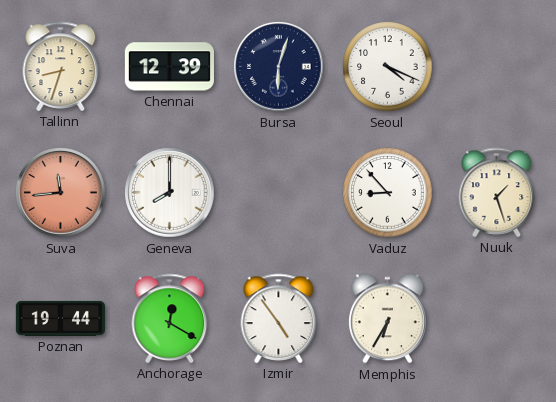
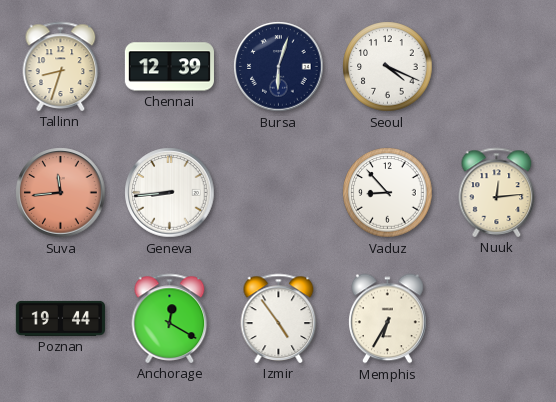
Geneva: 8:00 -> 8:44 (170, 193)
Nuuk: 1:27 -> 12:14 (497, 192)
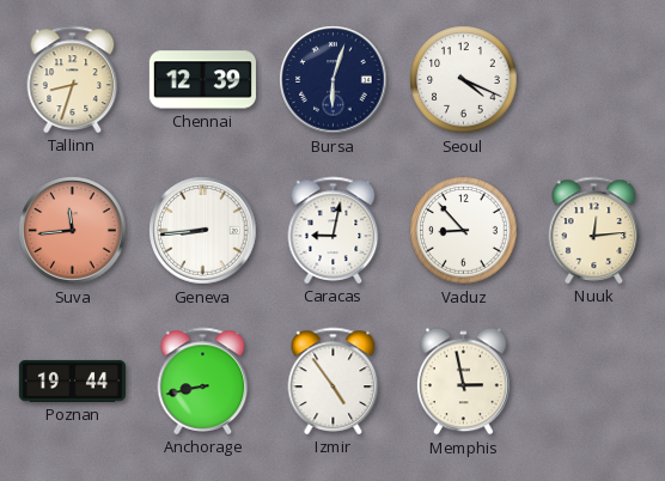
Caracas: none -> 9:02 (334, 230)
Anchorage: 12:20 -> 8:43 (203, 380)
Memphis: 6:35 -> 2:58 (464, 382)
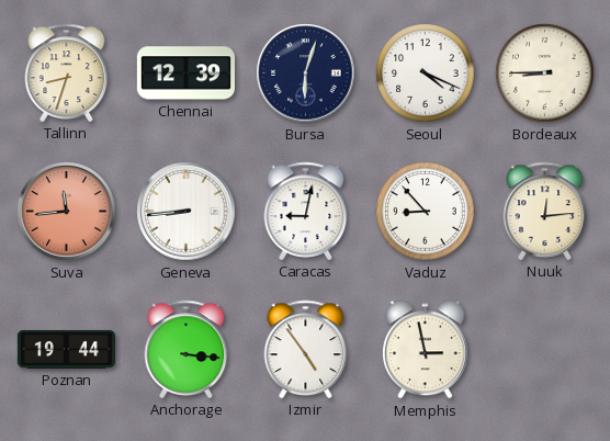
Bordeaux: none -> 8:45 (545, 73)
Anchorage: 8:43 -> 3:16 (187, 349)
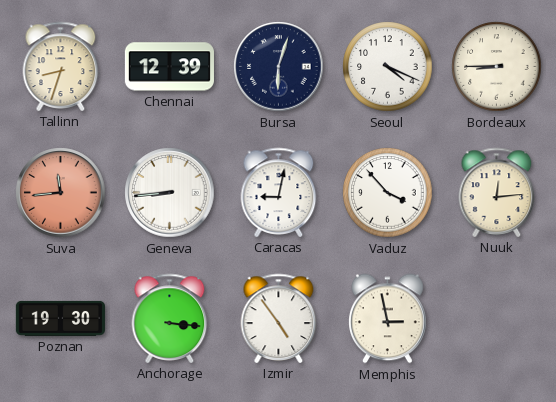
Vaduz: 8:53 -> 3:53 (388, 193)
Poznan: 19:44 -> 19:30 (60, 318)
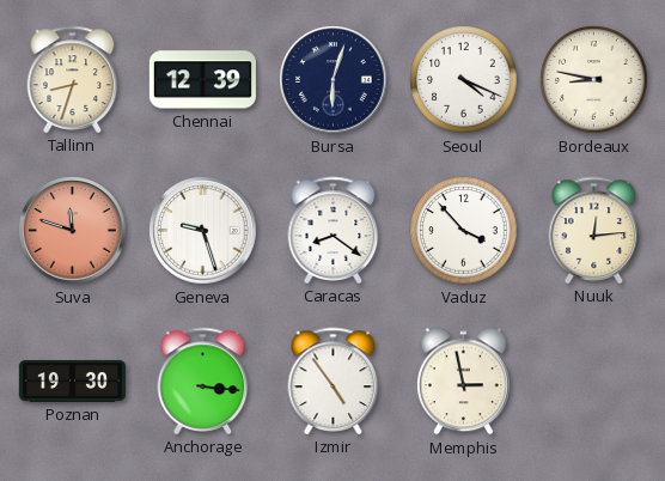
Bordeaux: 8:45 -> 8:47 (594, 80)
Suva: 11:44 -> 11:48 (73, 231)
Geneva: 8:44 -> 9:27 (203, 231)
Caracas: 9:02 -> 8:21 (334, 230)
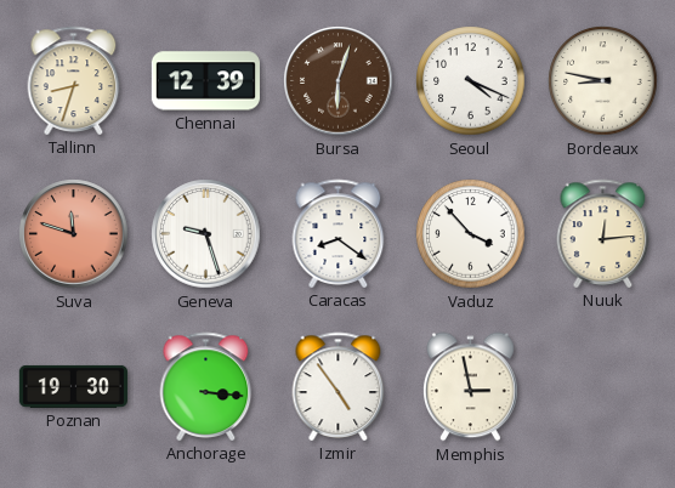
Bursa dial: navy -> brown (339, 81)
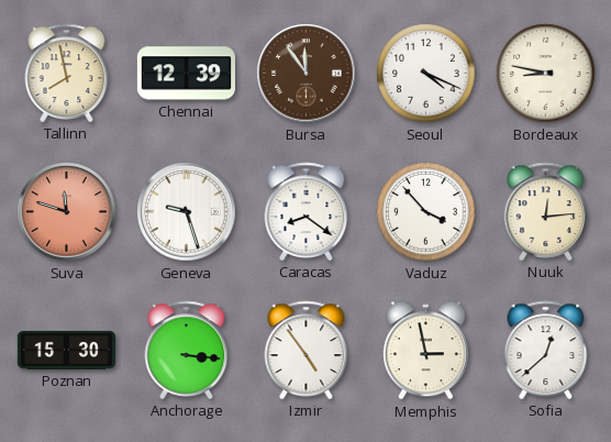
Tallinn: 8:33 -> 7:58 (67, 73)
Bursa: 6:03 -> 11:54 (307, 74)
Poznan: 19:30 -> 15:30 (66, 350)
Sofia: none -> 12:38 (546, 350)
